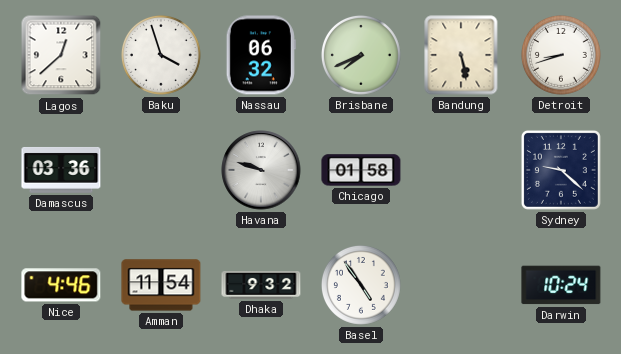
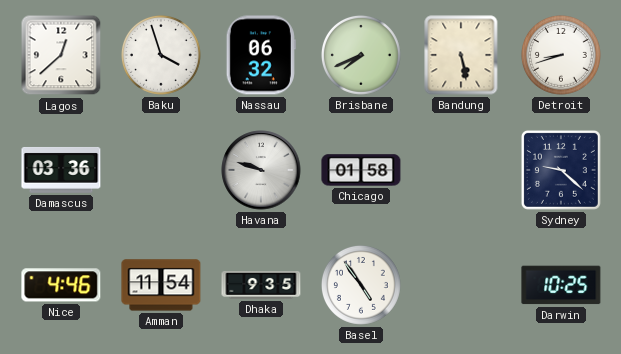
Dhaka: 9:32 -> 9:35 (261, 285)
Darwin: 10:24 -> 10:25 (561, 285)
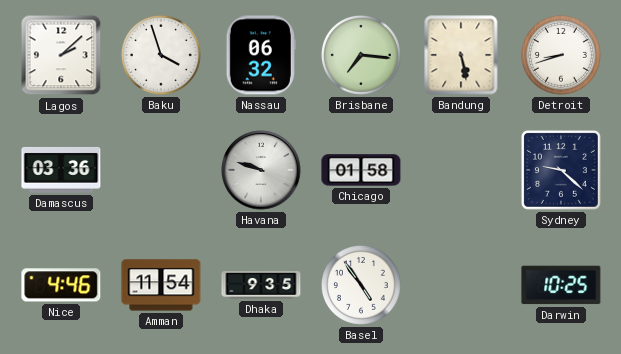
Lagos: 12:38 -> 2:08 (61, 55)
Brisbane: 7:41 -> 7:16 (361, 55)
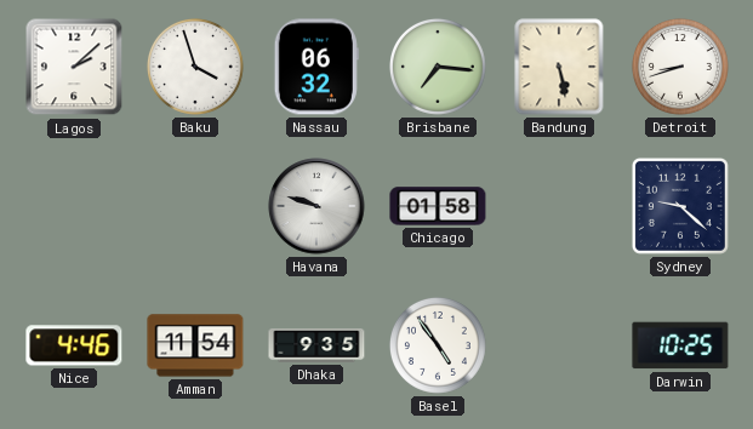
Damascus: 03:36 -> none (61, 170)
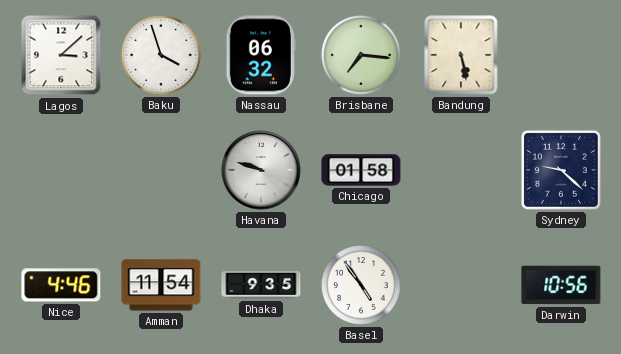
Lagos: 2:08 -> 3:08 (61, 55)
Detroit: 8:42 -> none (680, 67)
Darwin: 10:25 -> 10:56 (561, 285)
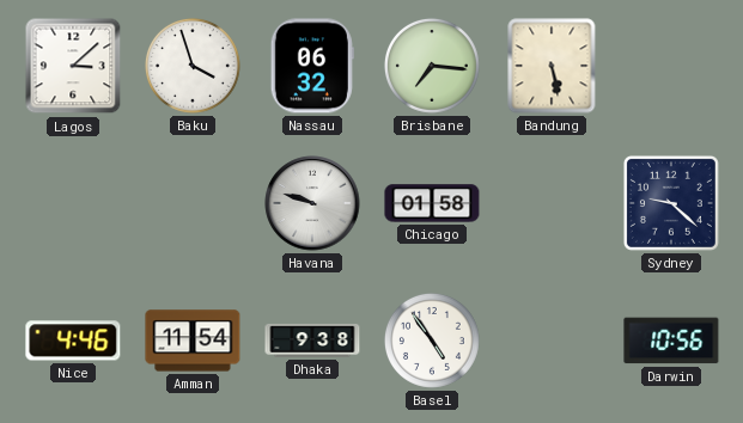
Dhaka: 9:35 -> 9:38 (312, 341)
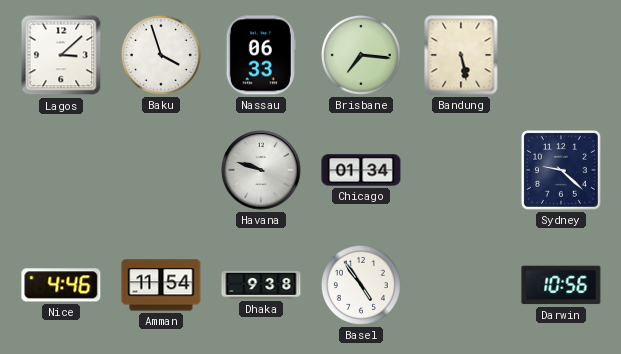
Nassau: 06:32 -> 06:33 (261, 55)
Chicago: 01:58 -> 01:34 (361, 170)
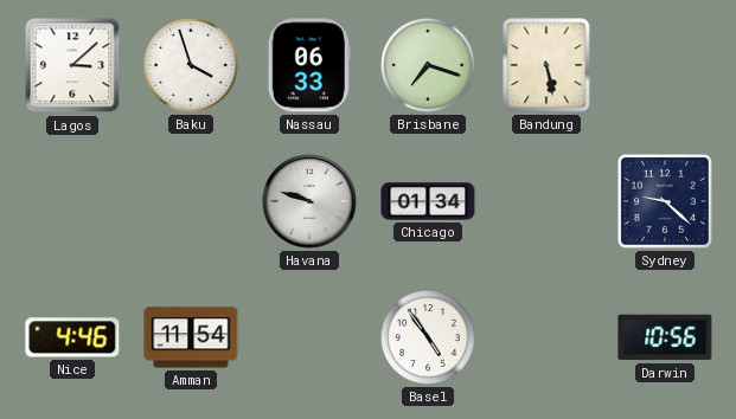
Brisbane: 7:16 -> 7:18 (428, 65)
Dhaka: 9:38 -> none (261, 285)
